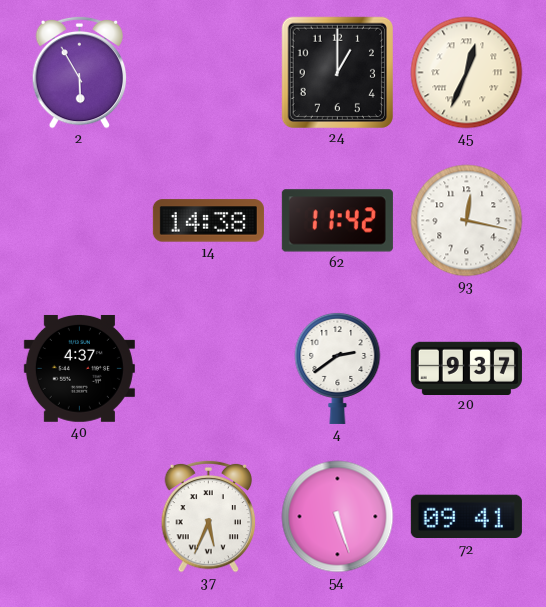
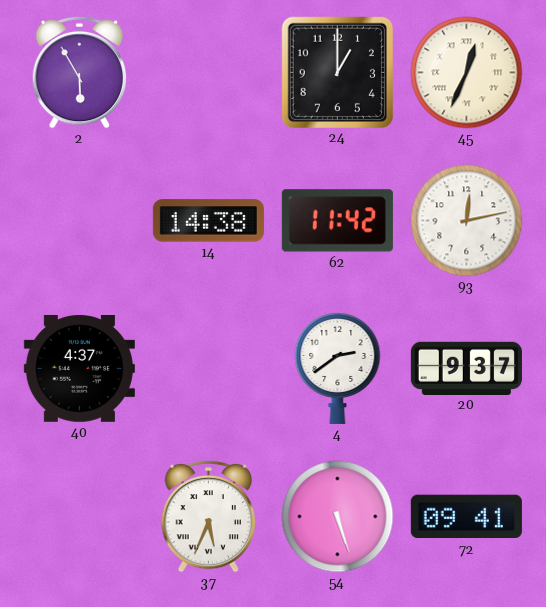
93: 12:17 -> 12:13 (467, 221)
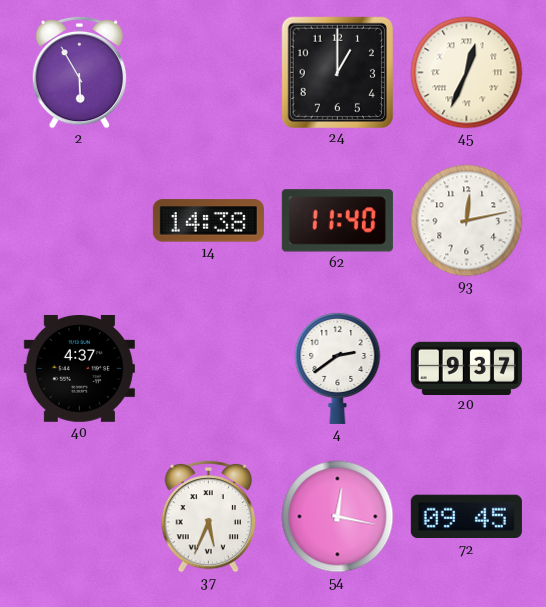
62: 11:42 -> 11:40 (337, 221)
54: 5:27 -> 12:17 (338, 517)
72: 09:41 -> 09:45 (466, 517)
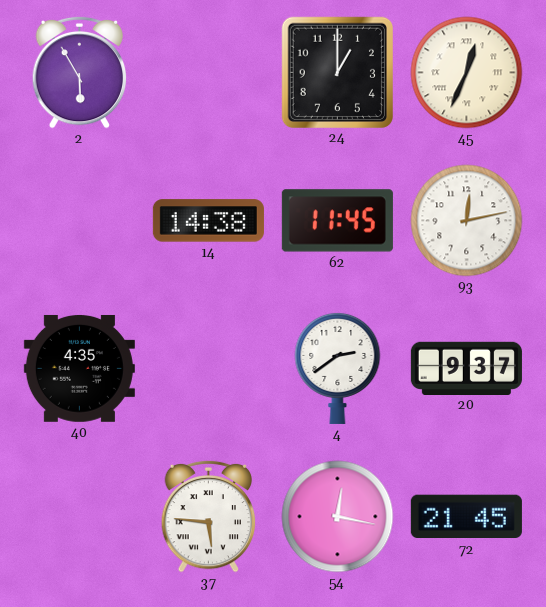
62: 11:40 -> 11:45 (337, 221)
40: 4:37 -> 4:35 (79, 368)
37: 5:34 -> 5:46 (209, 516)
72: 09:45 -> 21:45 (466, 517)
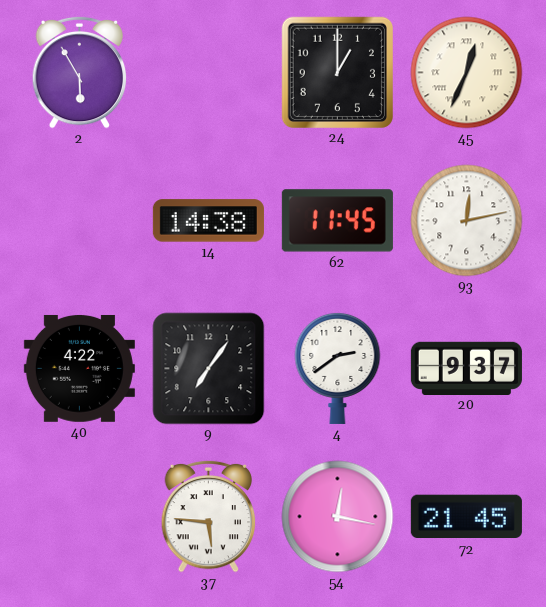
40: 4:35 -> 4:22 (79, 368)
9: none -> 7:06 (209, 369)
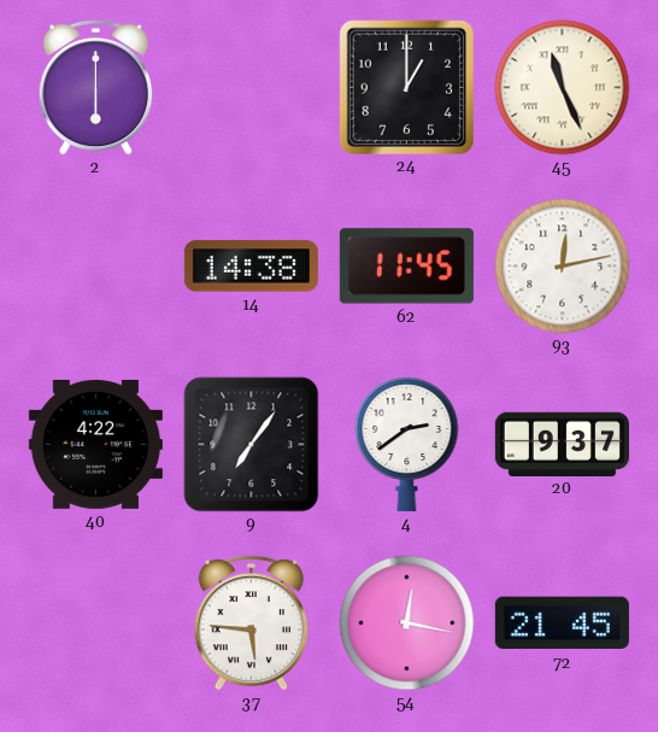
2: 5:55 -> 6:00 (96, 87)
45: 12:34 -> 11:26 (563, 88)
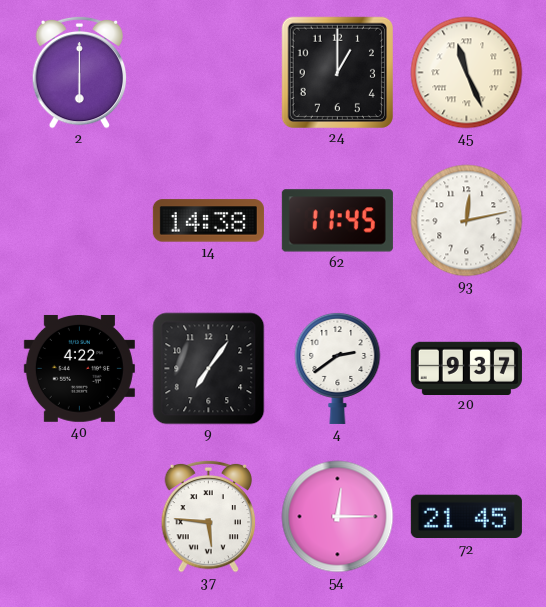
54: 12:17 -> 12:15 (338, 517)
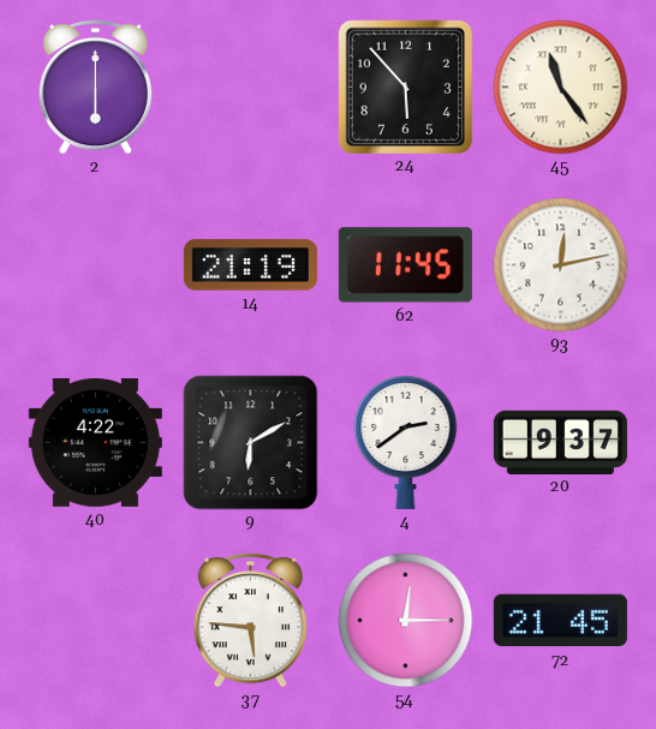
24: 1:00 -> 5:53 (405, 86)
45: 11:26 -> 11:24 (561, 88)
14: 14:38 -> 21:19 (250, 265)
9: 7:06 -> 6:10 (251, 443)
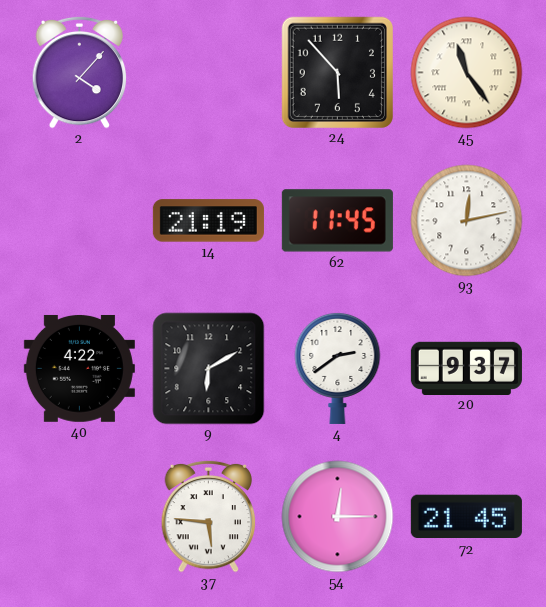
2: 6:00 -> 4:07 (80, 72)
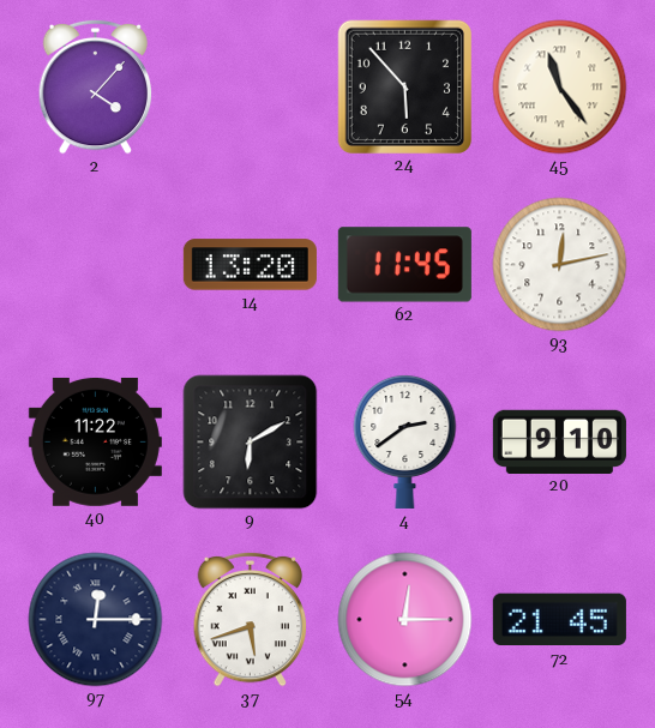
14: 21:19 -> 13:20 (250, 265)
40: 4:22 -> 11:22 (95, 441)
20: 9:37 -> 9:10 (559, 441)
97: none -> 12:15 (96, 620)
37: 5:46 -> 5:42 (251, 619)
